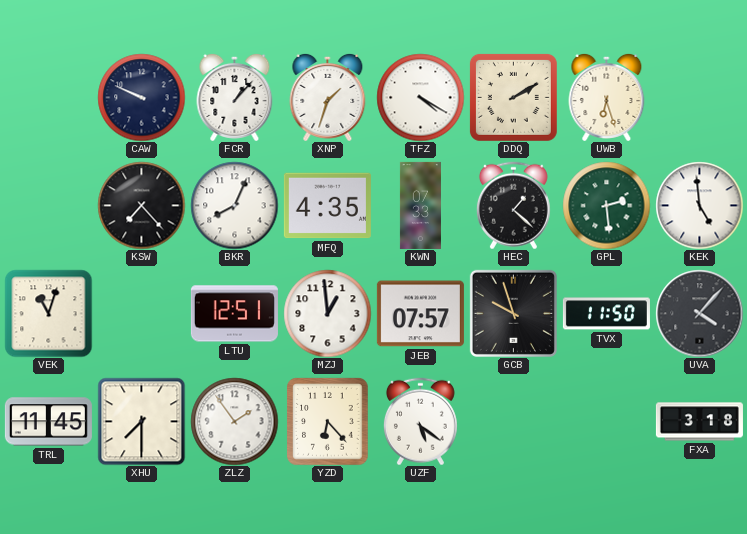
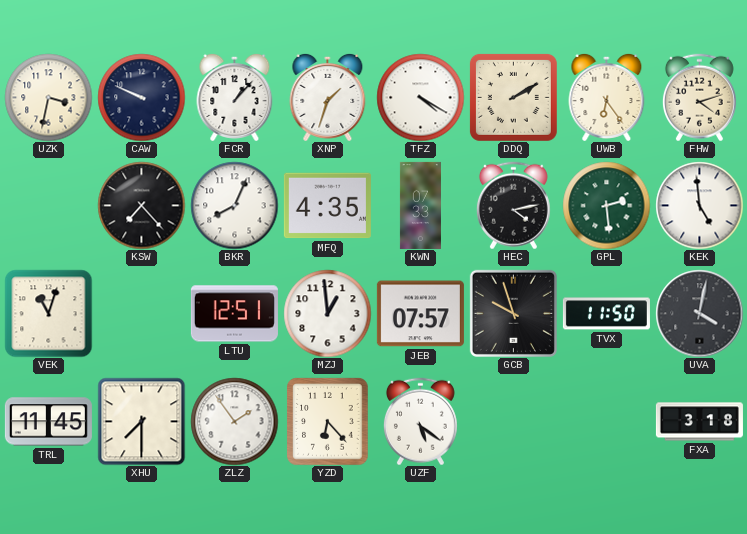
UZK: none -> 3:32 (48, 97)
UWB: 6:27 -> 6:24 (607, 97)
FHW: none -> 4:12 (699, 97)
HEC: 1:22 -> 4:13 (513, 205)
UVA: 4:07 -> 4:02 (699, 313)
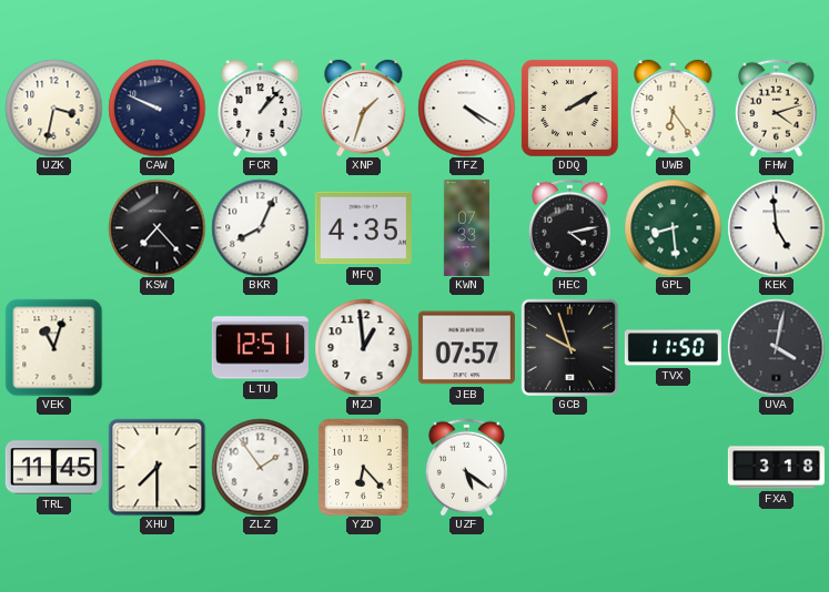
GPL: 2:29 -> 8:29 (673, 227)
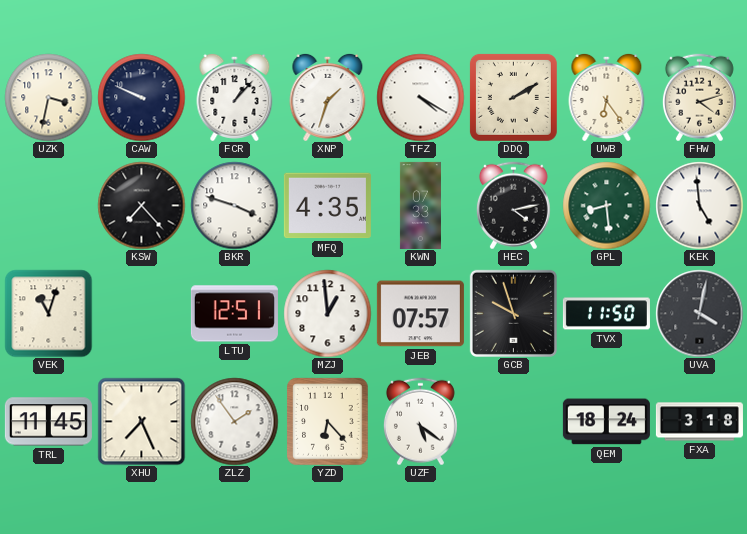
BKR: 8:04 -> 3:48 (234, 205)
XHU: 7:30 -> 7:26 (141, 421)
QEM: none -> 18:24 (606, 422)
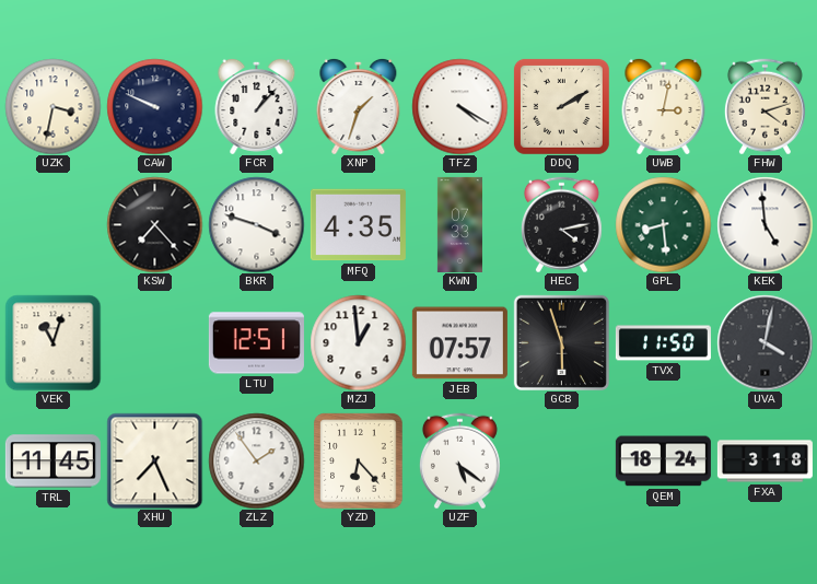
UWB: 6:24 -> 3:02 (664, 106)
GCB: 9:57 -> 5:57 (561, 342)
